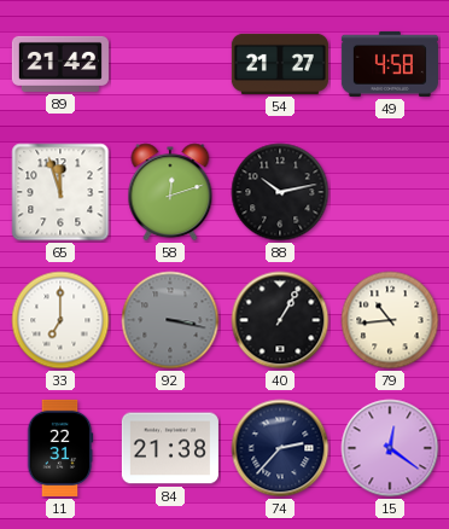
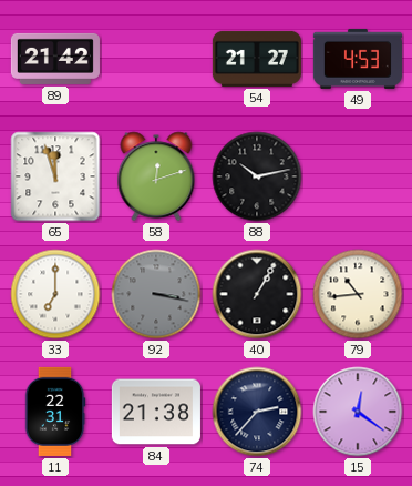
49: 4:58 -> 4:53 (358, 59)
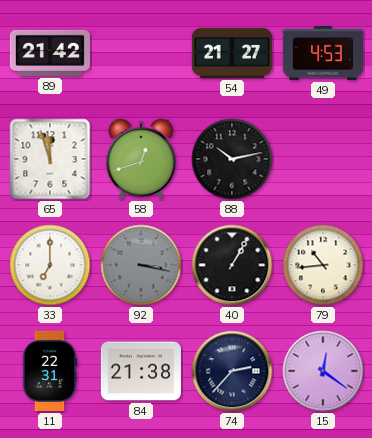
58: 12:12 -> 12:42 (141, 159)
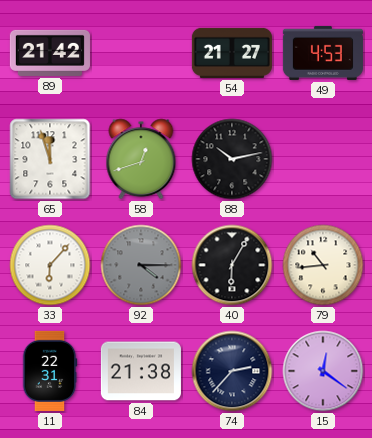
33: 7:00 -> 6:07 (50, 265)
92: 3:17 -> 4:15 (141, 265)
40: 1:05 -> 6:05 (232, 265)
